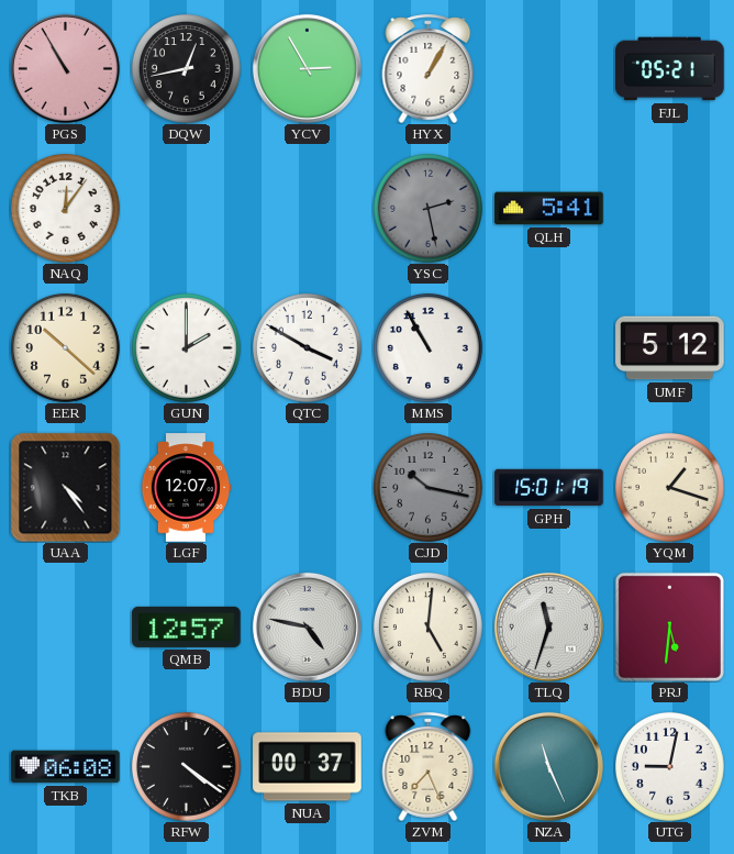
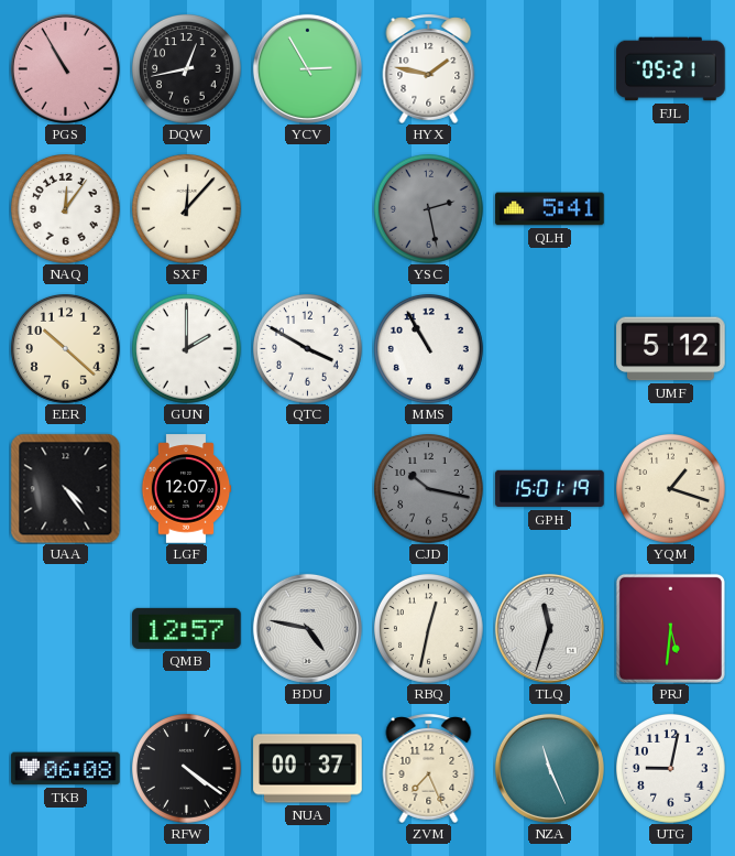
HYX: 1:05 -> 1:47 (429, 68)
SXF: none -> 12:07 (187, 209)
RBQ: 5:01 -> 12:32 (429, 629)
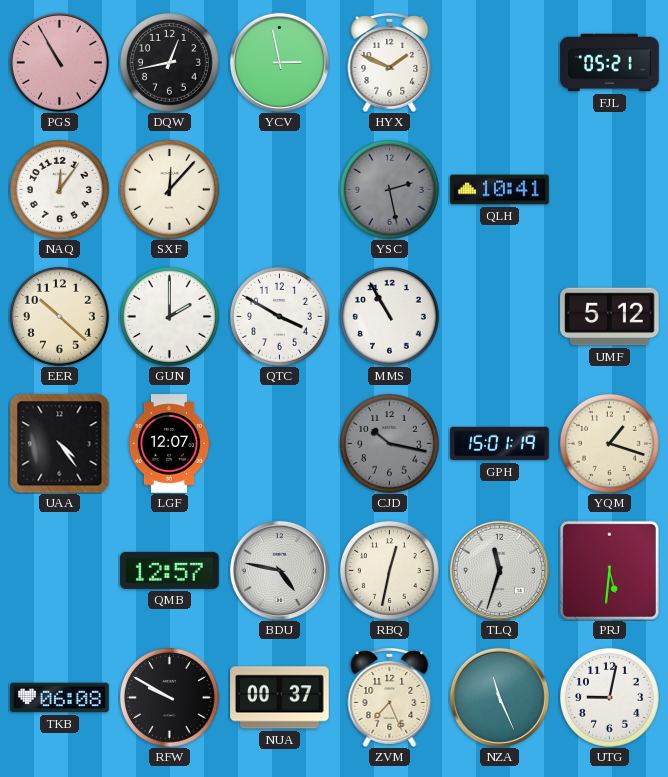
YCV: 2:55 -> 2:58 (279, 62)
HYX: 1:47 -> 1:49 (390, 62)
QLH: 5:41 -> 10:41 (500, 190)
RFW: 4:21 -> 9:50 (170, 698)
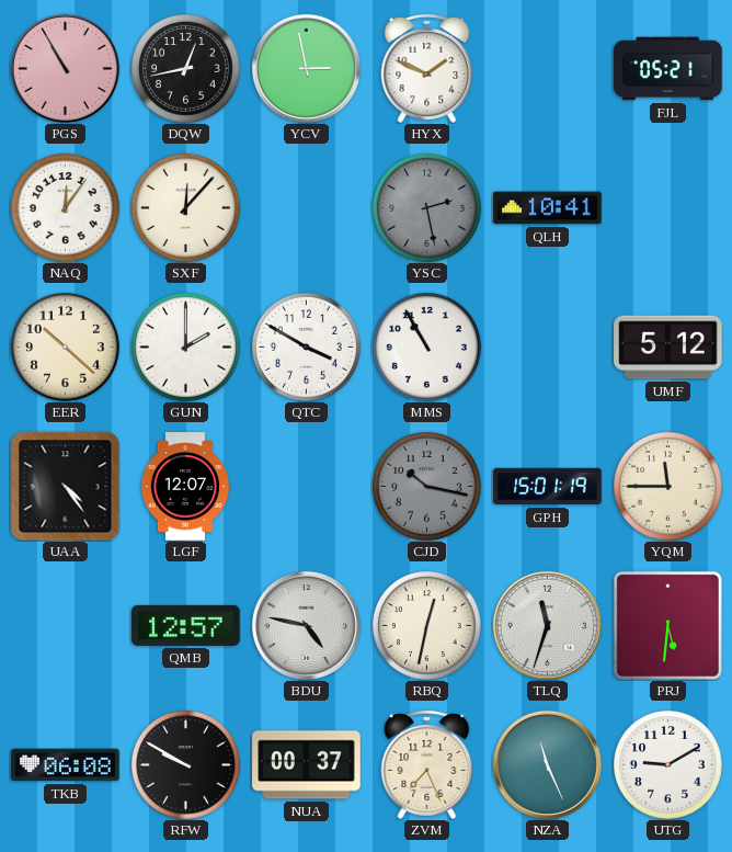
YQM: 1:18 -> 11:45 (668, 487)
UTG: 9:02 -> 9:10 (668, 765)
